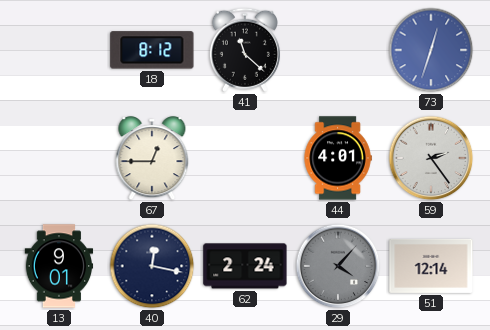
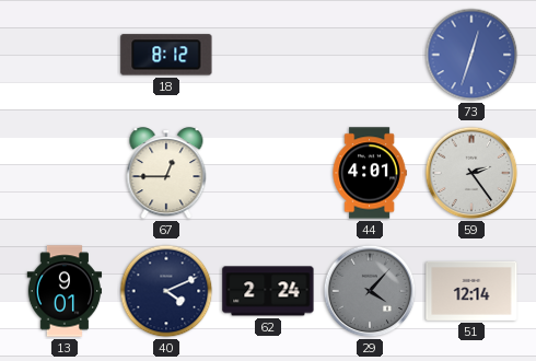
41: 11:22 -> none (245, 50)
40: 12:17 -> 4:11 (166, 291)
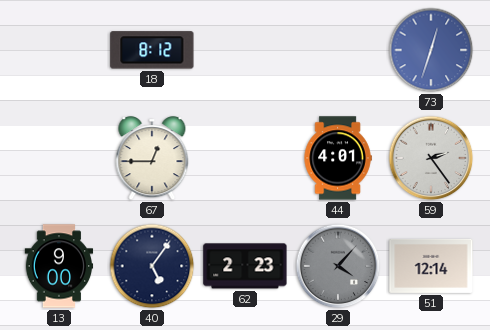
13: 9:01 -> 9:00 (59, 266)
40: 4:11 -> 5:06 (152, 266)
62: 2:24 -> 2:23 (245, 266)
